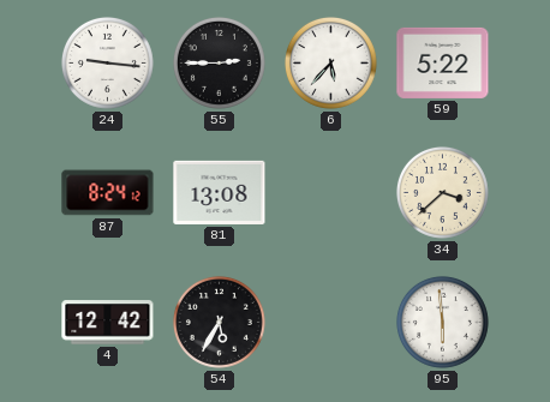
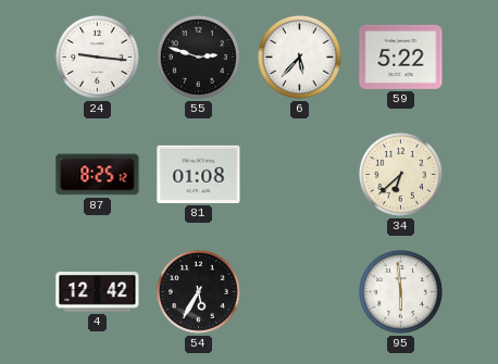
55: 2:45 -> 2:48 (198, 57)
87: 8:24 -> 8:25 (98, 175)
81: 13:08 -> 01:08 (199, 174)
34: 3:38 -> 6:38 (400, 174)
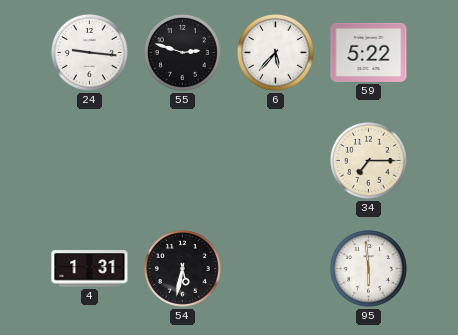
87: 8:25 -> none (98, 175)
81: 01:08 -> none (199, 174)
34: 6:38 -> 7:15 (368, 160)
4: 12:42 -> 1:31 (90, 269)
54: 5:35 -> 5:32 (182, 268)
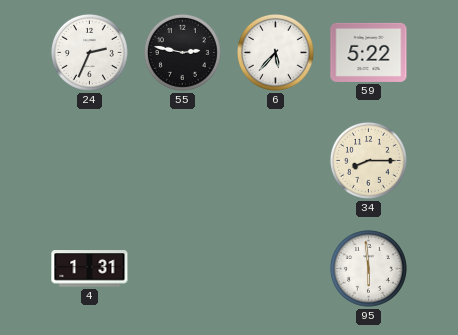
24: 9:16 -> 2:34 (89, 52)
55: 2:48 -> 2:47 (182, 52)
34: 7:15 -> 8:15 (368, 160)
54: 5:32 -> none (182, 268)
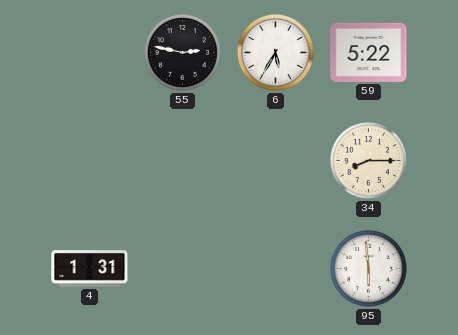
24: 2:34 -> none (89, 52)
6: 5:37 -> 5:35 (275, 52)
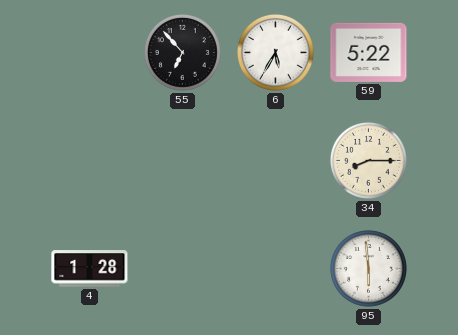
55: 2:47 -> 6:53 (182, 52)
4: 1:31 -> 1:28 (90, 269)
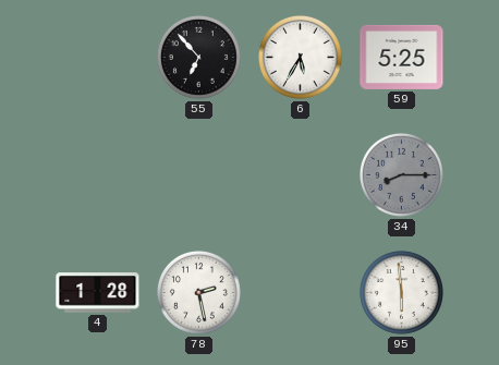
59: 5:22 -> 5:25 (402, 57)
34 dial: cream -> grey (401, 174)
78: none -> 2:28 (198, 292)
